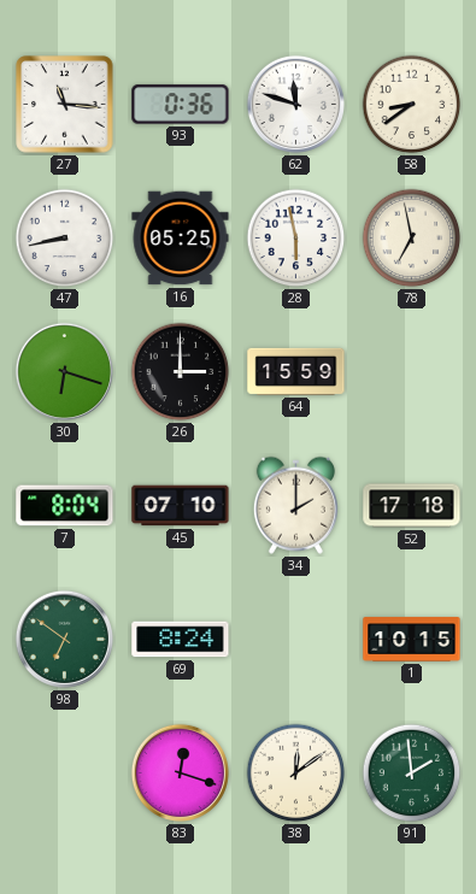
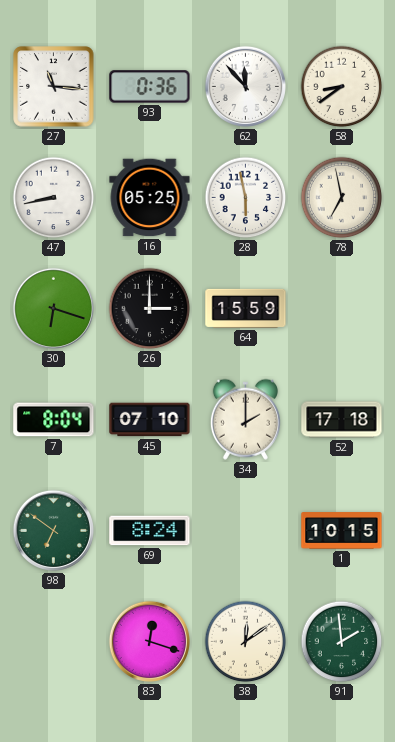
62: 11:48 -> 11:53 (245, 86)
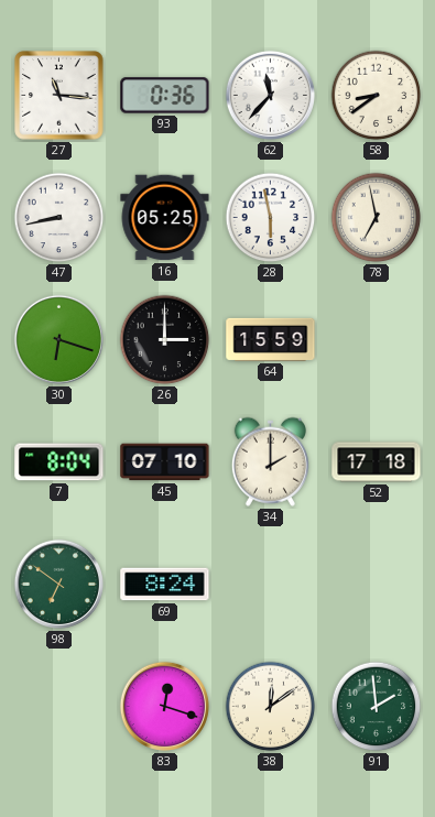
62: 11:53 -> 11:37 (270, 95)
1: 10:15 -> none (342, 531)
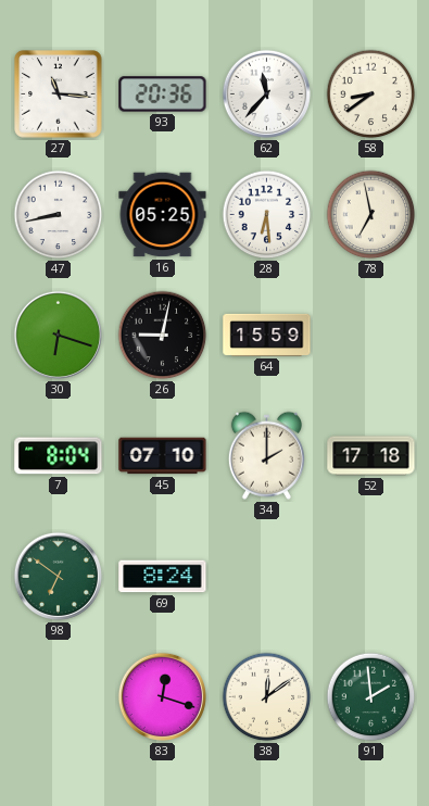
93: 0:36 -> 20:36 (163, 95)
28: 5:58 -> 6:29 (267, 215)
26: 3:00 -> 9:02 (163, 336)
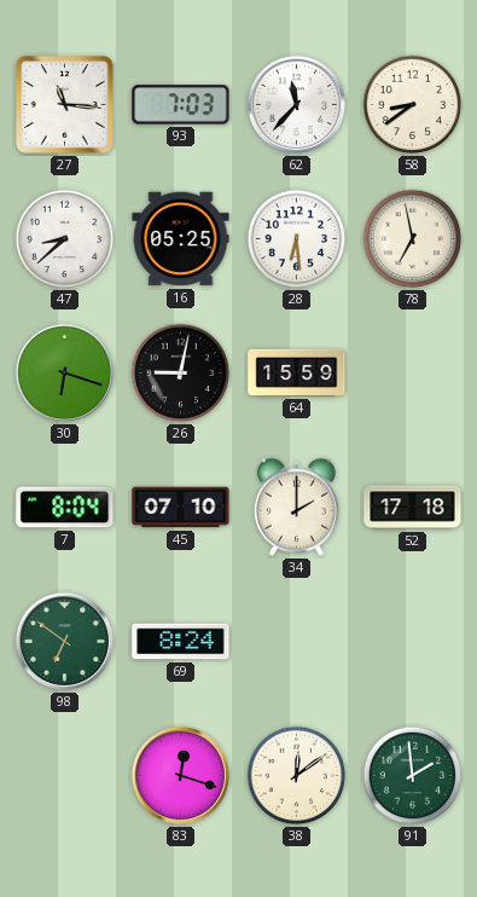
93: 20:36 -> 7:03 (181, 105)
47: 8:43 -> 8:38 (65, 239)
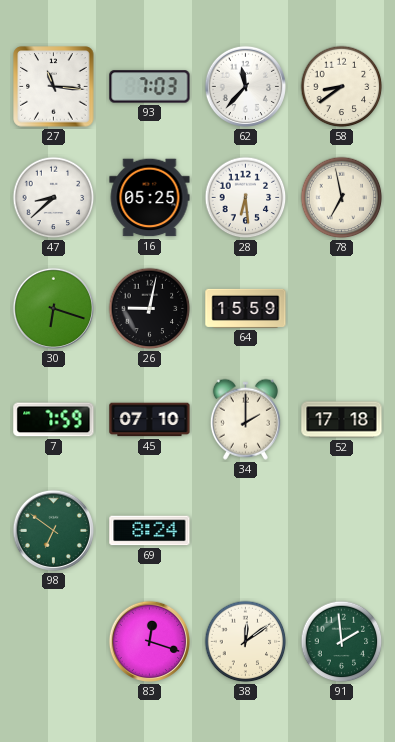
7: 8:04 -> 7:59 (54, 420)
